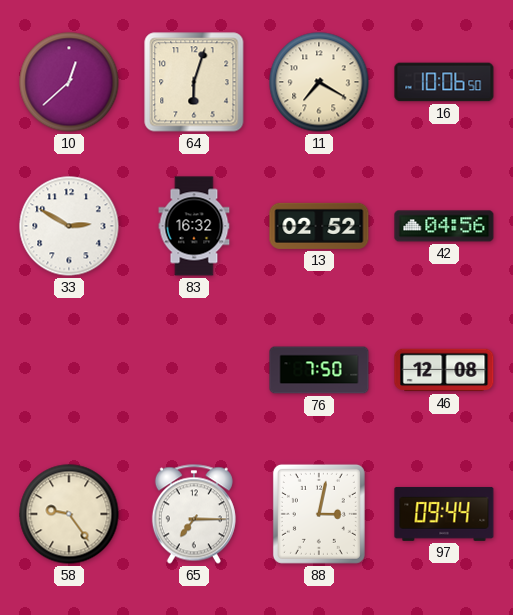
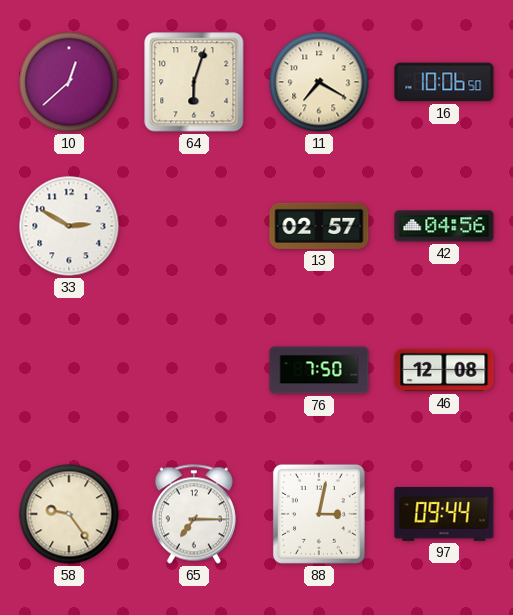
83: 16:32 -> none (194, 226)
13: 02:52 -> 02:57 (319, 226)
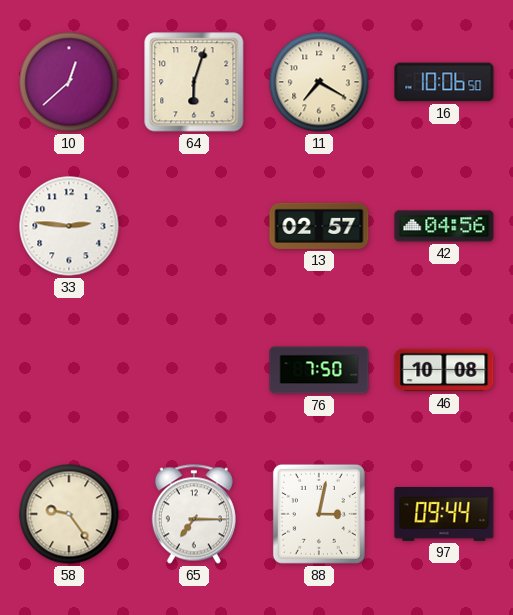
33: 2:50 -> 2:46 (69, 226)
46: 12:08 -> 10:08 (444, 370)
